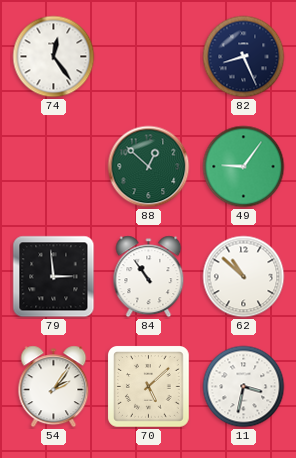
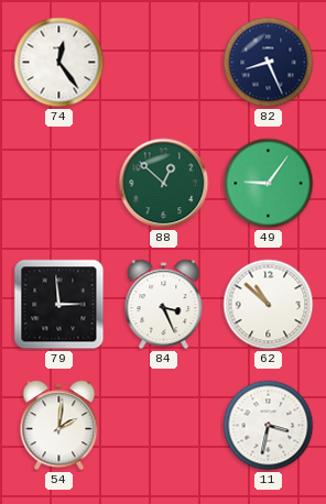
84: 10:54 -> 3:26 (164, 305)
54: 2:06 -> 2:01 (59, 426)
70: 5:08 -> none (149, 387)
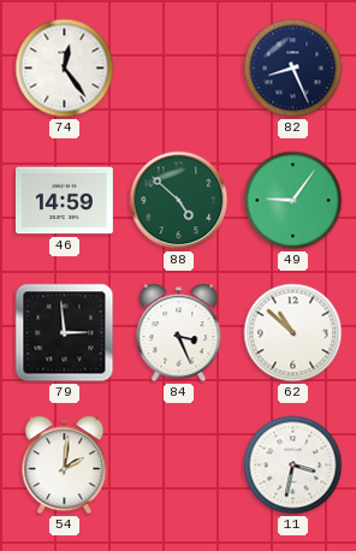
46: none -> 14:59 (65, 201)
88: 12:52 -> 4:52 (179, 201)
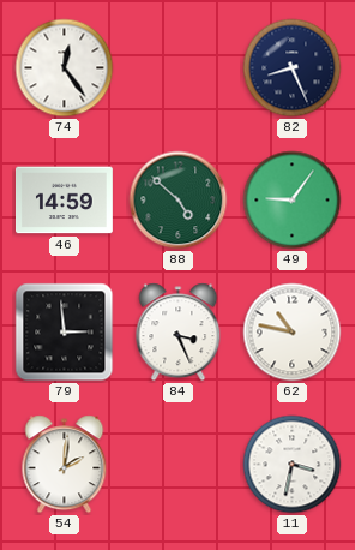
62: 10:52 -> 10:47 (293, 333)
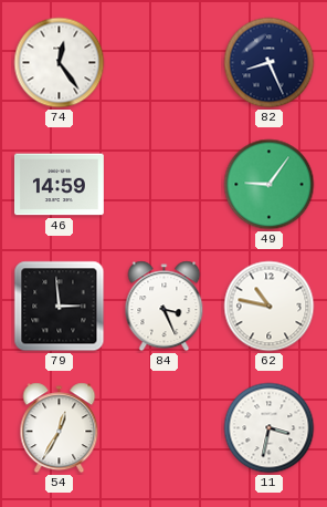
88: 4:52 -> none (179, 201)
54: 2:01 -> 12:35 (60, 428)
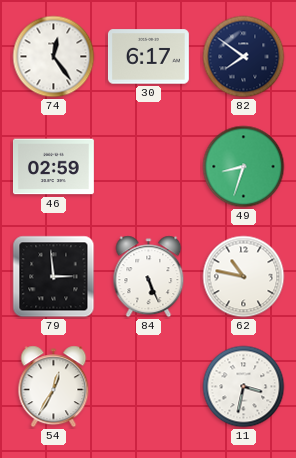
30: none -> 6:17 (149, 57)
82: 8:26 -> 7:51 (244, 57)
46: 14:59 -> 02:59 (54, 167)
49: 9:06 -> 8:33 (244, 167)
84: 3:26 -> 5:26 (149, 277)
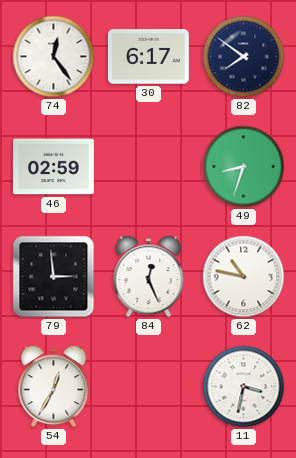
84: 5:26 -> 12:26 (149, 277)
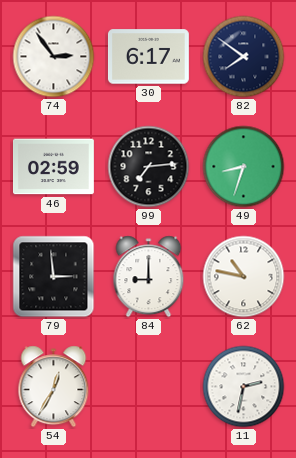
74: 12:24 -> 2:54 (54, 57)
99: none -> 7:14 (149, 167)
84: 12:26 -> 9:00 (149, 277)
11: 3:32 -> 2:32 (244, 387)
